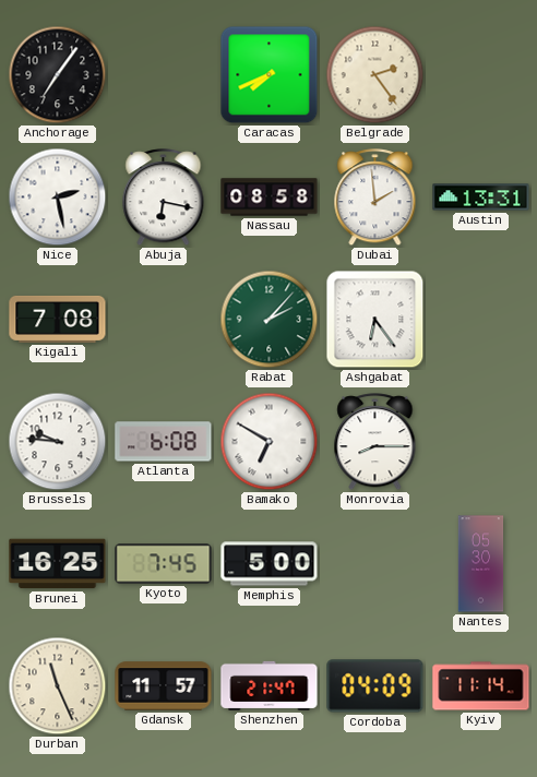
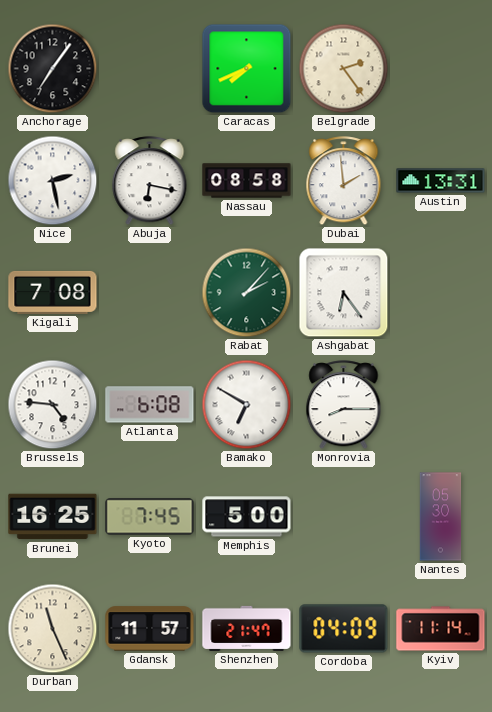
Brussels: 9:46 -> 4:46 (53, 405)
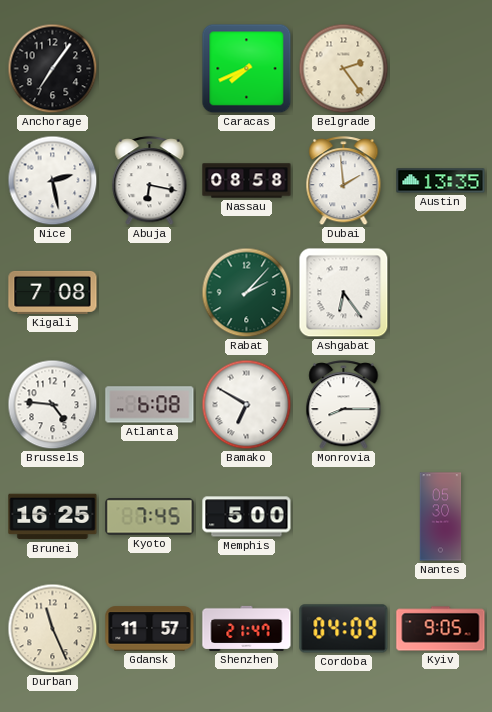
Austin: 13:31 -> 13:35 (441, 181)
Kyiv: 11:14 -> 9:05 (441, 629)
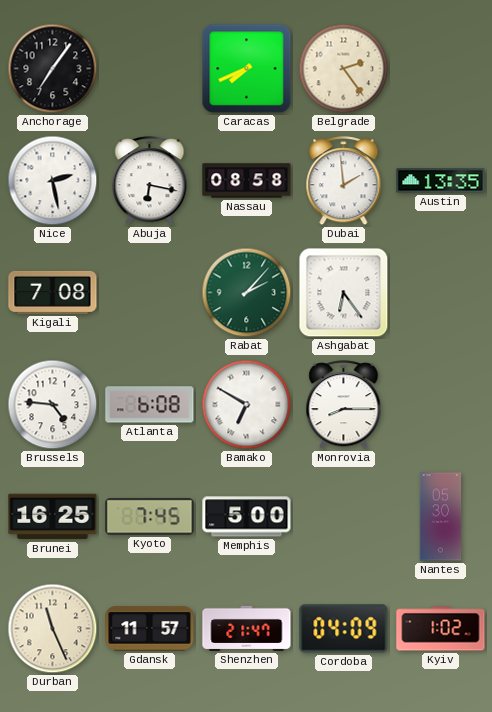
Kyiv: 9:05 -> 1:02 (441, 629)
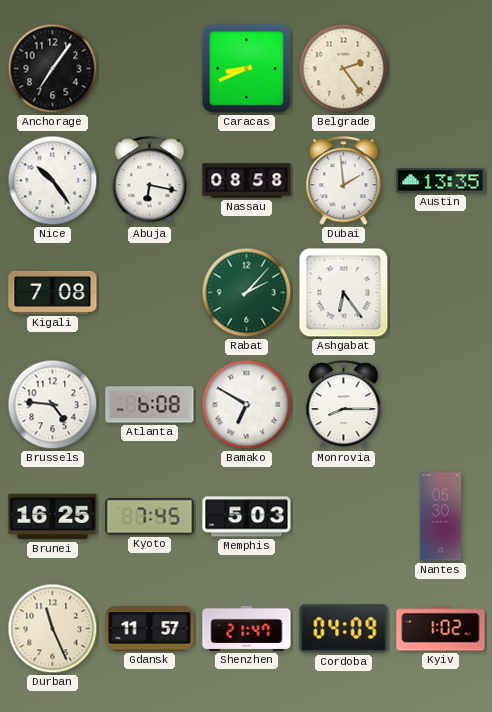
Caracas: 7:41 -> 8:41 (247, 69)
Nice: 2:28 -> 10:24 (53, 181)
Memphis: 5:00 -> 5:03 (247, 517)
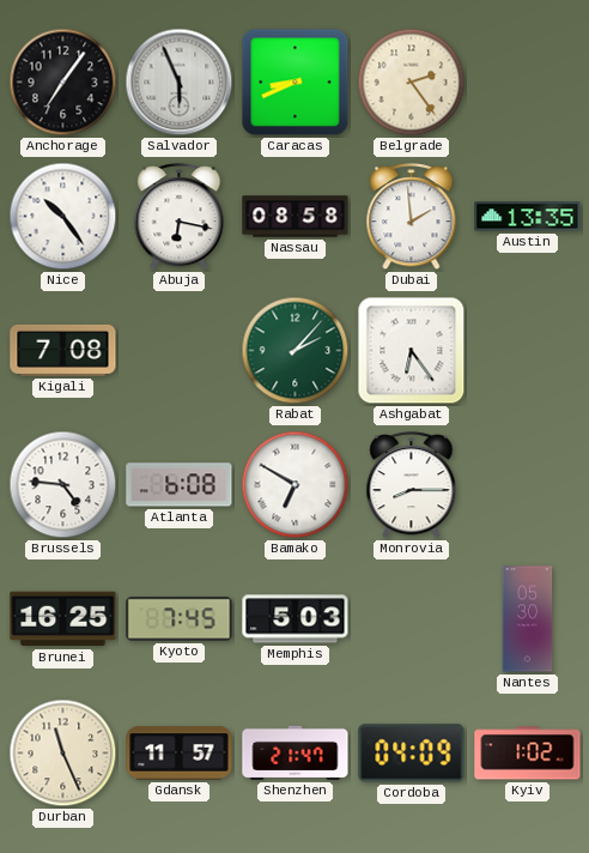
Salvador: none -> 5:56 (180, 83)
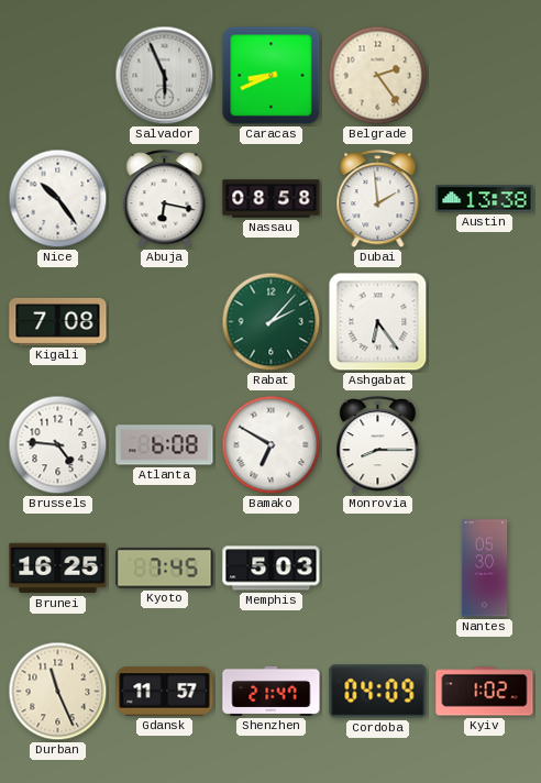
Anchorage: 7:06 -> none (63, 83)
Austin: 13:35 -> 13:38 (485, 199)
